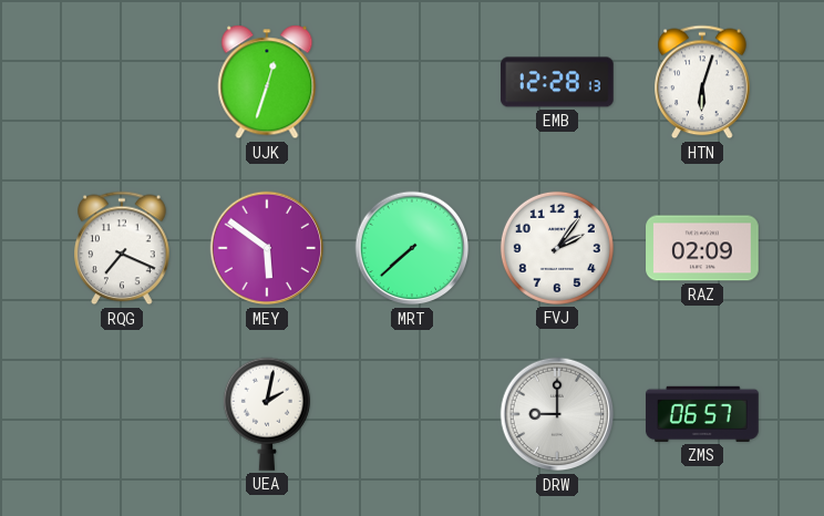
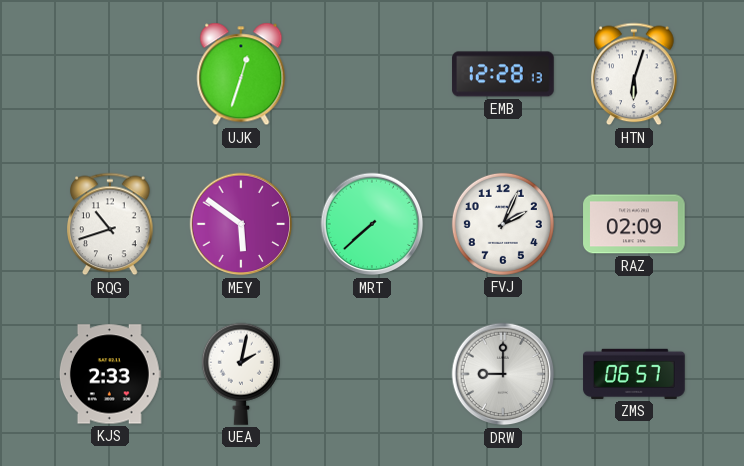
RQG: 7:19 -> 10:42 (110, 224)
FVJ: 2:06 -> 2:04 (503, 224)
KJS: none -> 2:33 (110, 374)
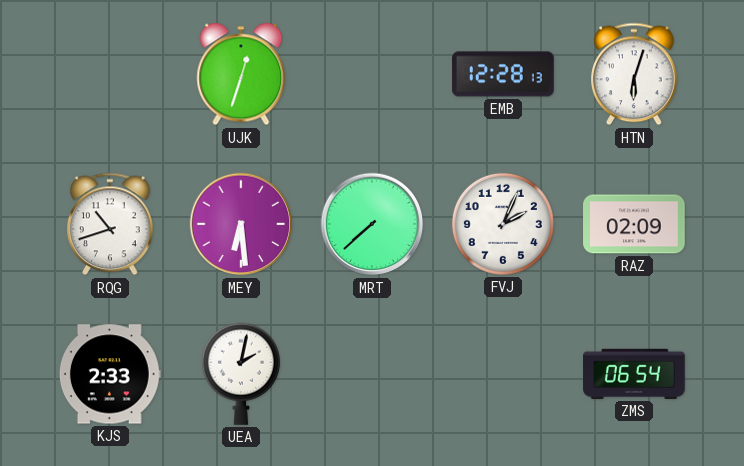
MEY: 5:51 -> 6:29 (241, 224)
DRW: 9:00 -> none (503, 374)
ZMS: 06:57 -> 06:54 (634, 374)
